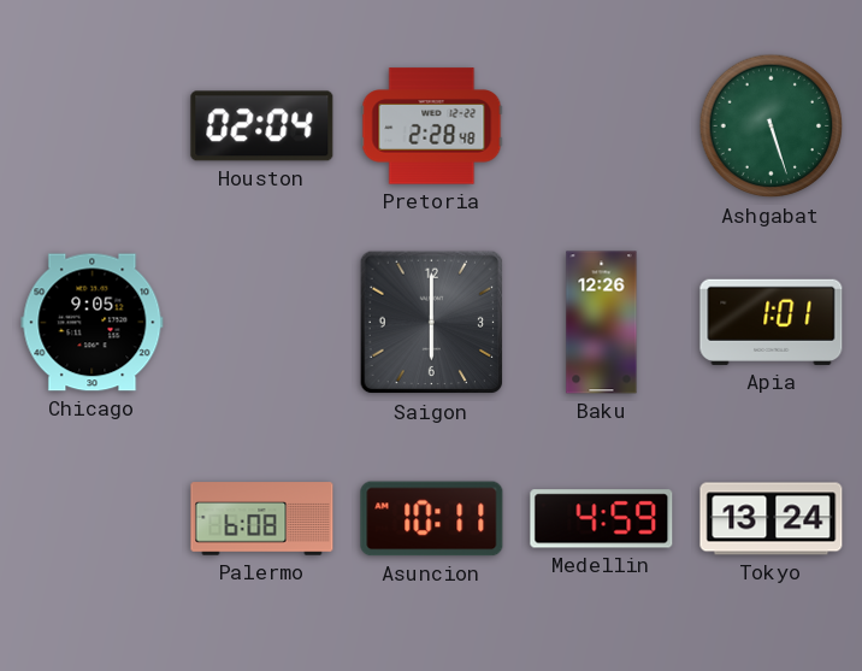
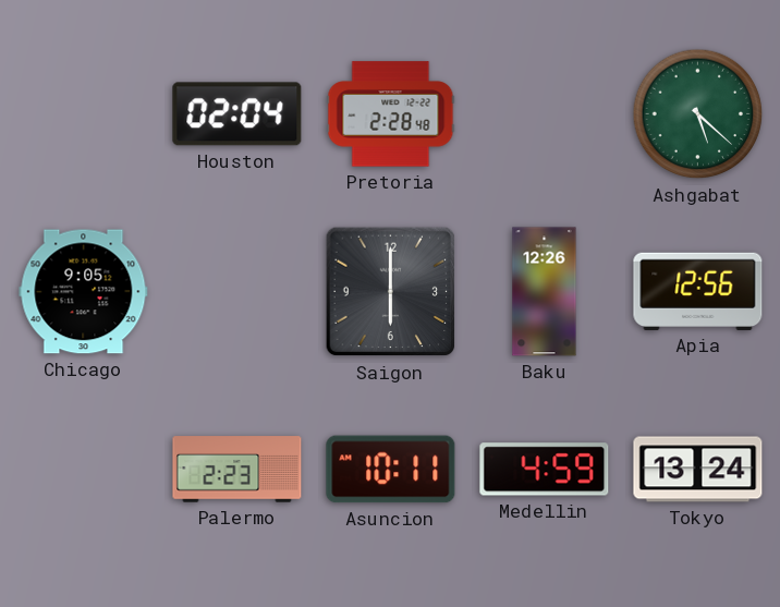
Ashgabat: 5:27 -> 5:22 (698, 114)
Apia: 1:01 -> 12:56 (698, 291)
Palermo: 6:08 -> 2:23 (237, 470)
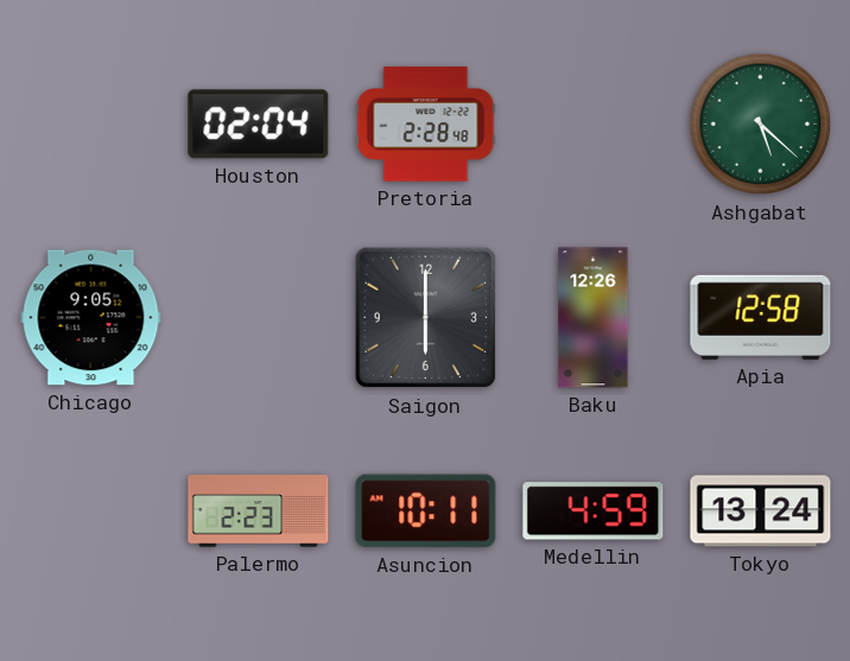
Apia: 12:56 -> 12:58 (761, 317)
